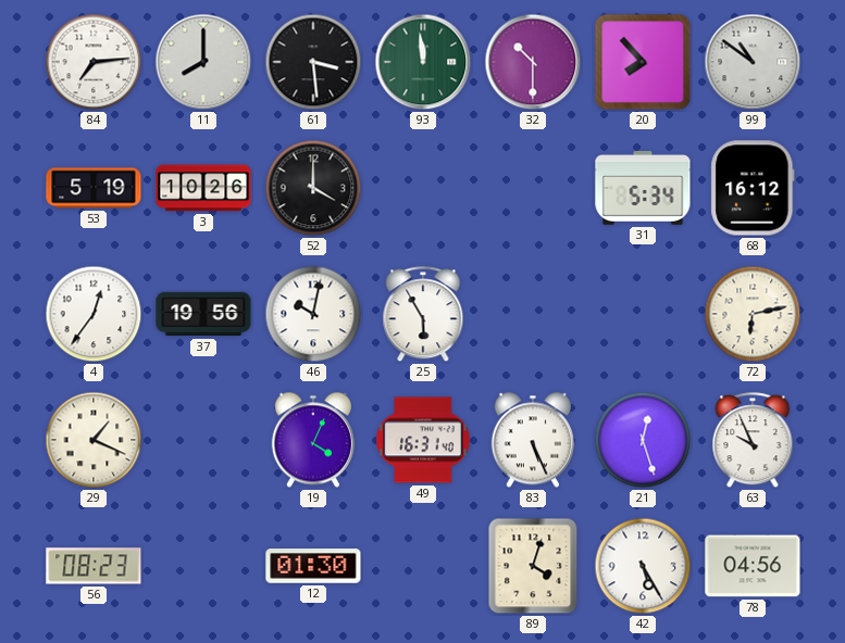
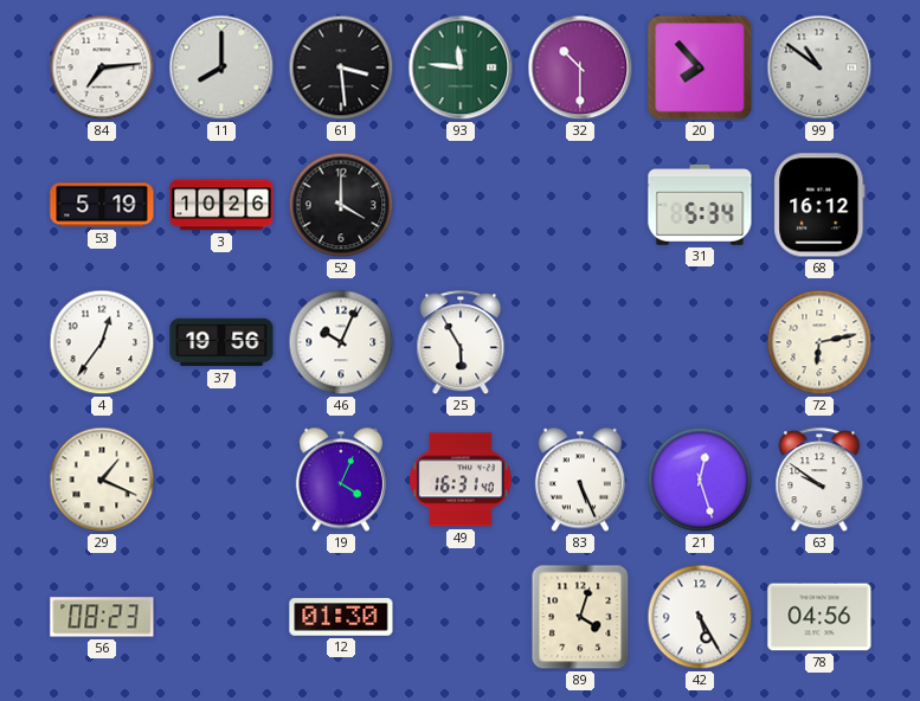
93: 11:59 -> 11:46 (461, 67)
46: 10:02 -> 10:04 (341, 342)
63: 9:56 -> 9:51 (819, 481)
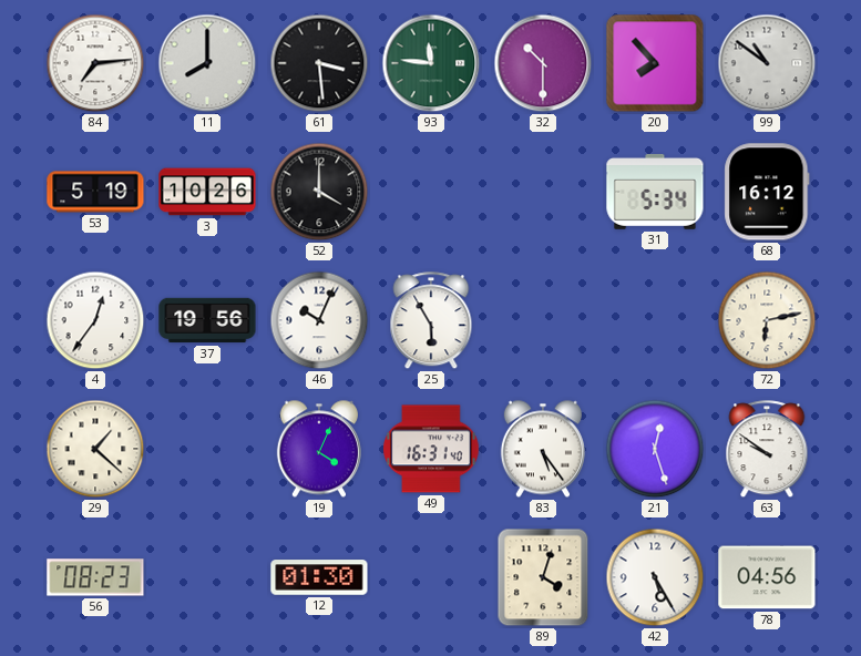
29: 1:19 -> 1:22 (95, 449)
83: 5:26 -> 5:24 (543, 449)
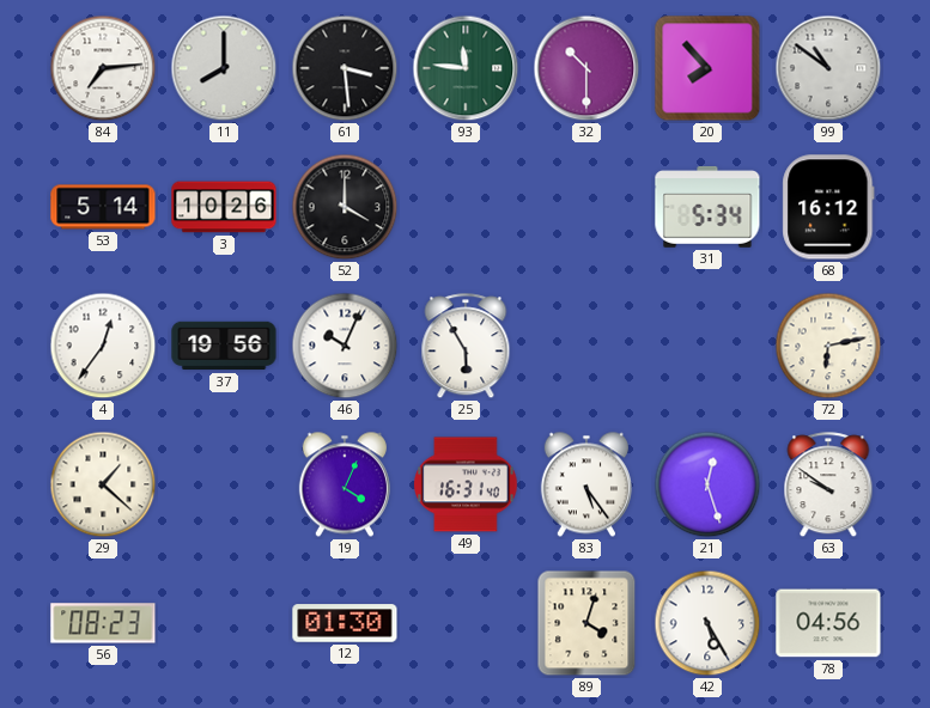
53: 5:19 -> 5:14 (103, 207)
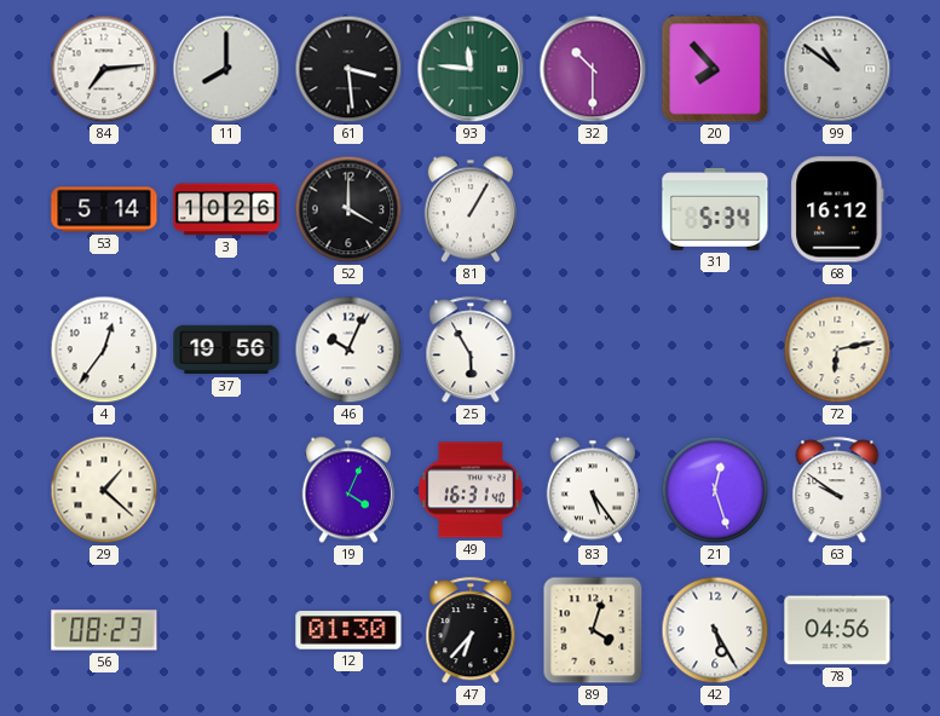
81: none -> 1:05 (471, 209)
47: none -> 6:37 (471, 631)
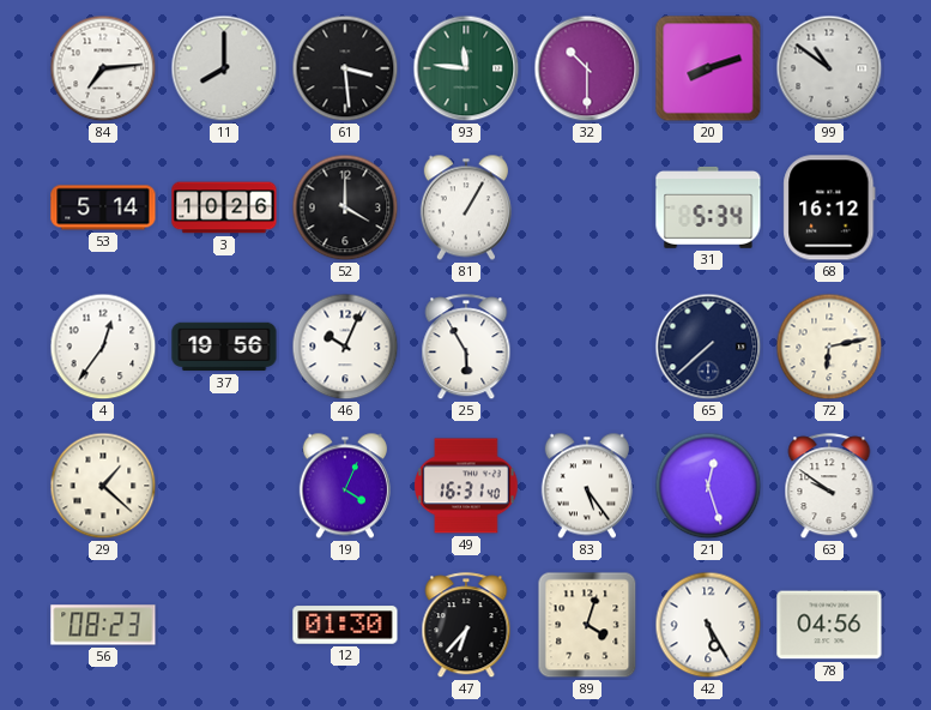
20: 7:53 -> 8:12 (708, 68)
65: none -> 7:38 (708, 347)
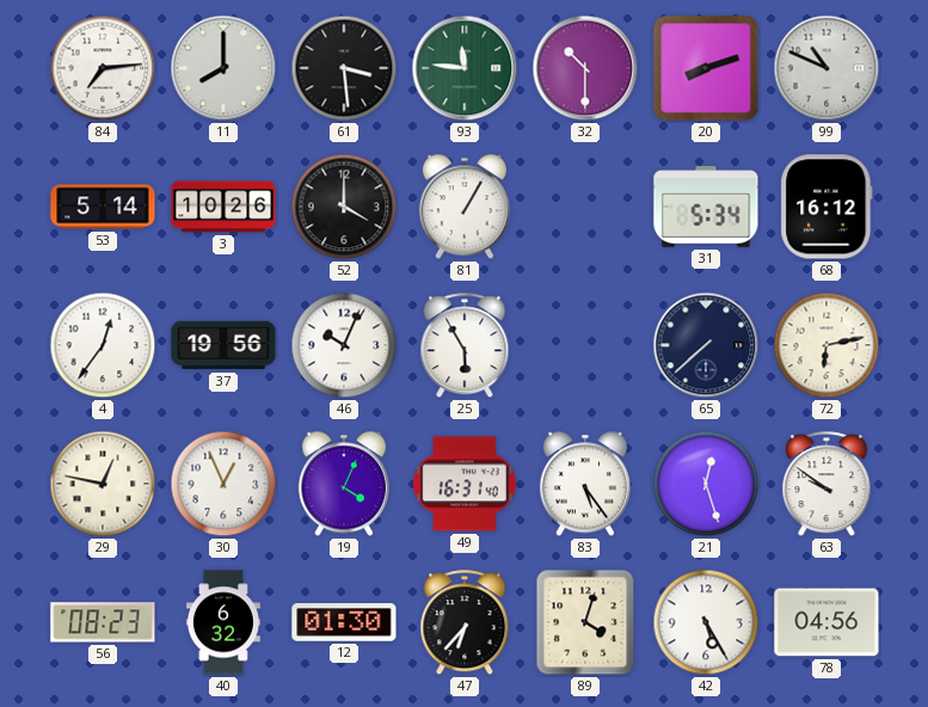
99: 10:51 -> 10:49 (826, 68)
29: 1:22 -> 12:47 (103, 484)
30: none -> 12:56 (223, 484)
40: none -> 6:32 (223, 622)
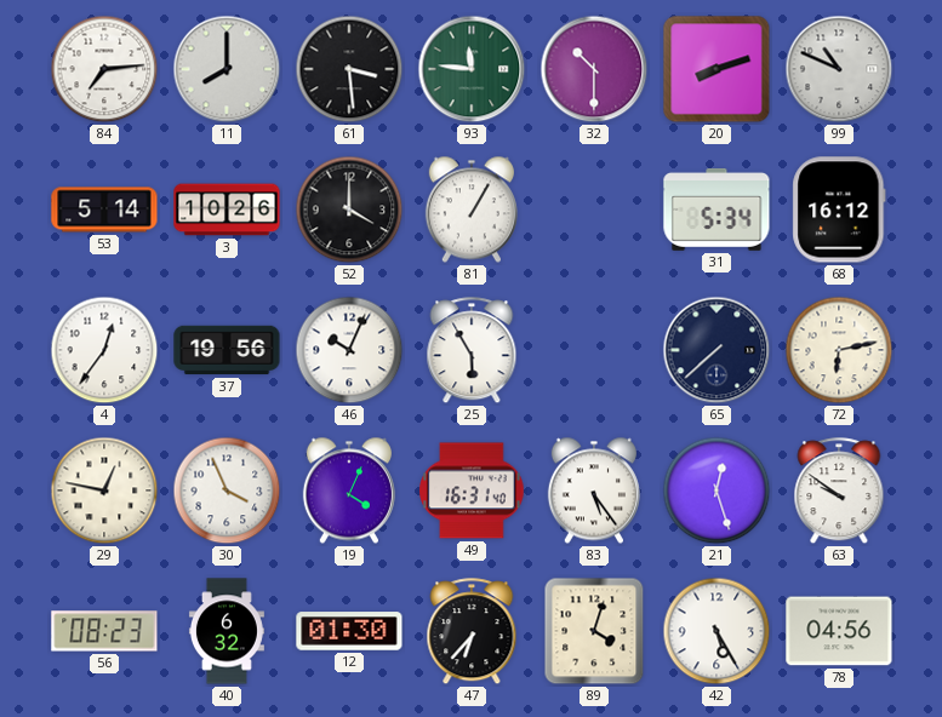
30: 12:56 -> 3:56 (227, 491)
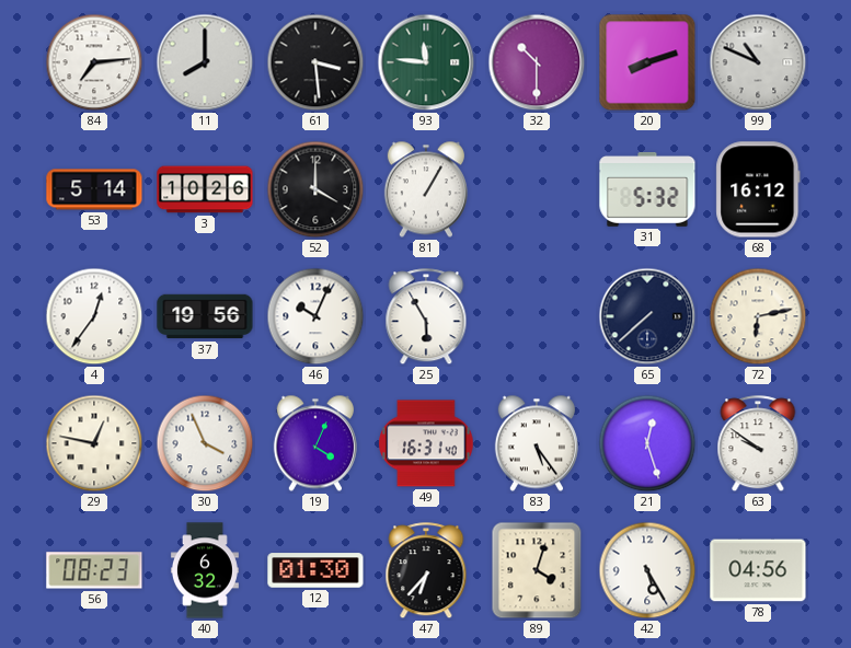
31: 5:34 -> 5:32 (647, 189)
